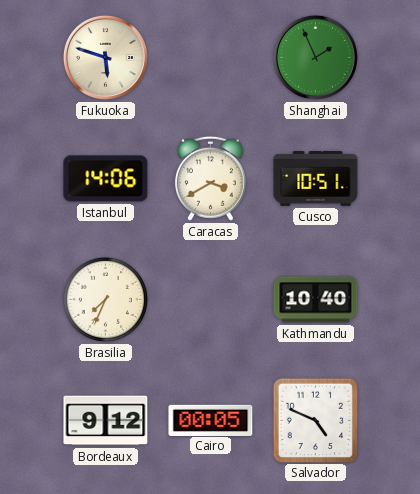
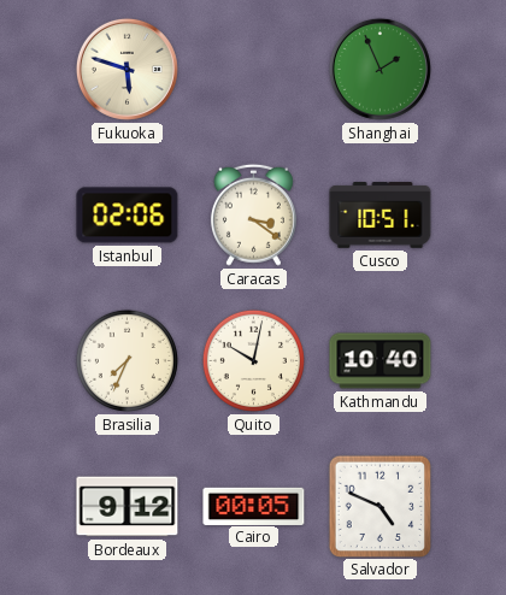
Istanbul: 14:06 -> 02:06 (128, 216)
Caracas: 3:40 -> 3:21 (253, 214)
Quito: none -> 10:02 (253, 360)
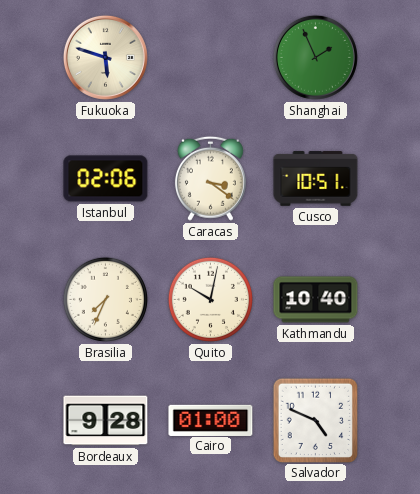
Bordeaux: 9:12 -> 9:28 (106, 421)
Cairo: 00:05 -> 01:00 (211, 420)
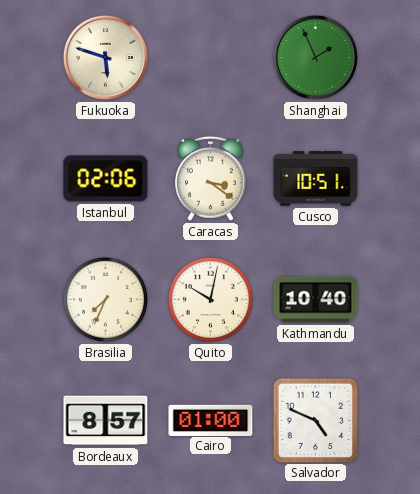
Bordeaux: 9:28 -> 8:57 (106, 421)
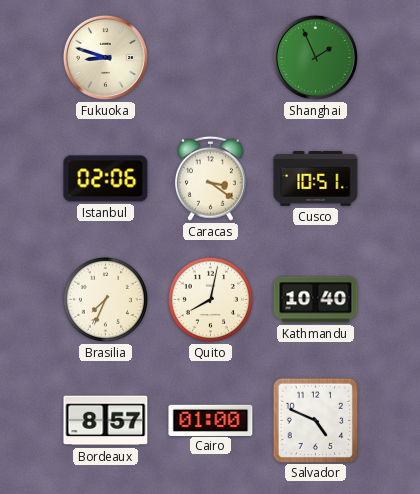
Fukuoka: 5:48 -> 8:48 (105, 57)
Quito: 10:02 -> 8:02 (210, 299)
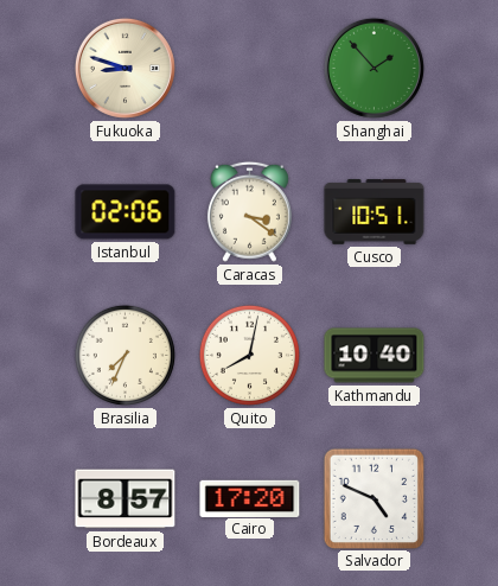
Shanghai: 1:56 -> 1:53 (373, 68)
Cairo: 01:00 -> 17:20 (250, 498)
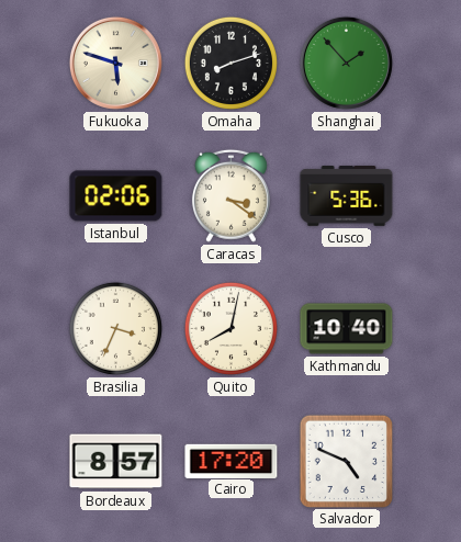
Fukuoka: 8:48 -> 5:48 (115, 63)
Omaha: none -> 8:12 (231, 63)
Cusco: 10:51 -> 5:36 (347, 196)
Brasilia: 7:34 -> 3:34 (115, 328)
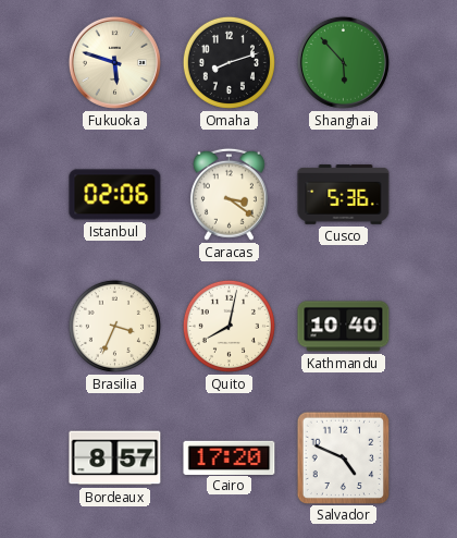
Shanghai: 1:53 -> 5:53 (343, 62)
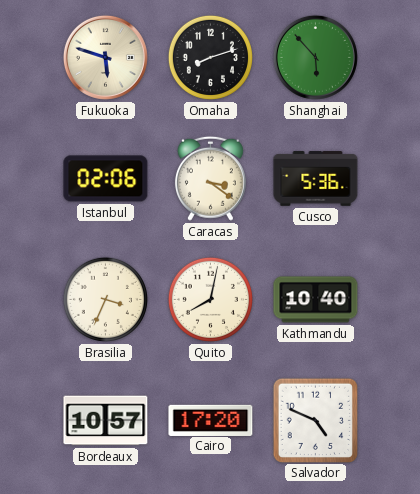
Bordeaux: 8:57 -> 10:57 (106, 421)
